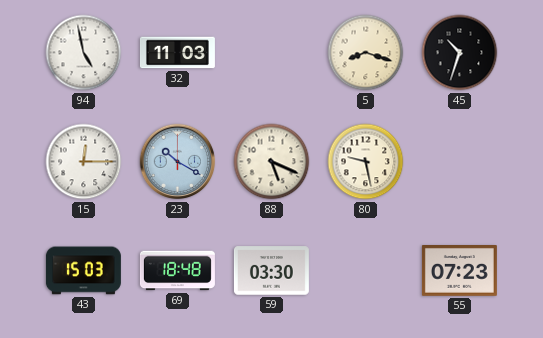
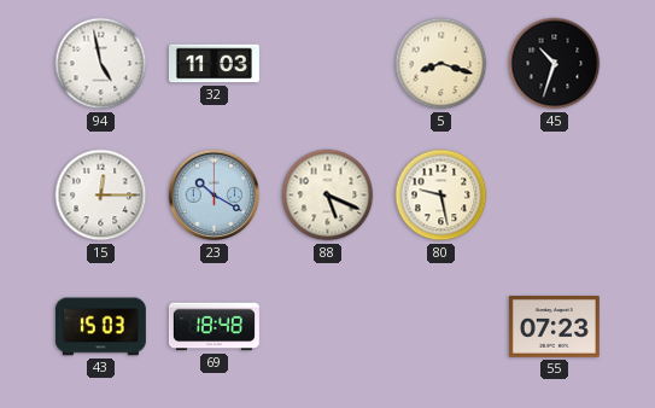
59: 03:30 -> none (271, 271)
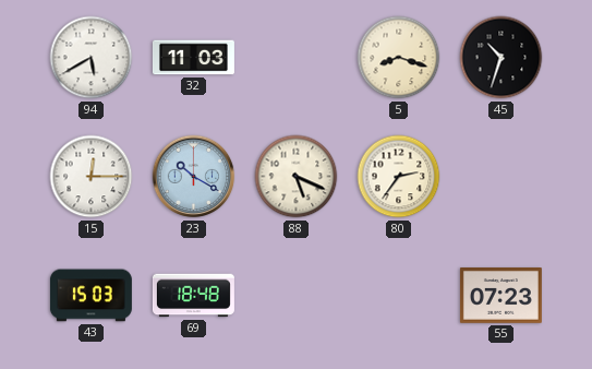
94: 4:58 -> 5:40 (92, 58)
80: 9:28 -> 2:36 (399, 177)
